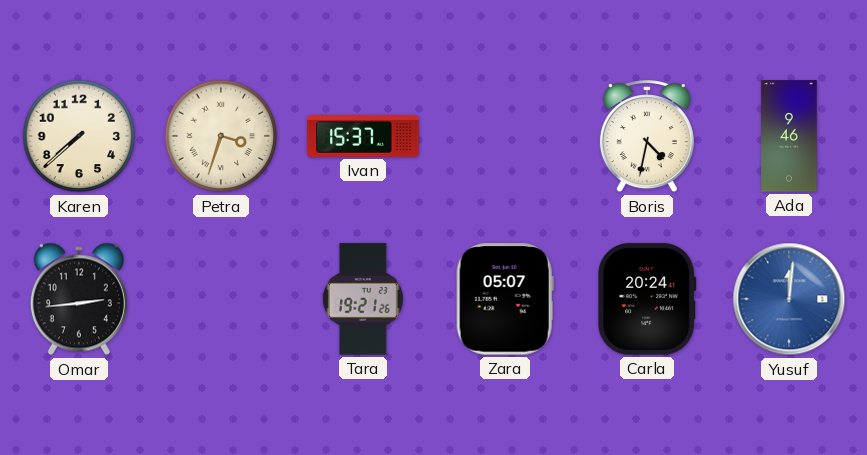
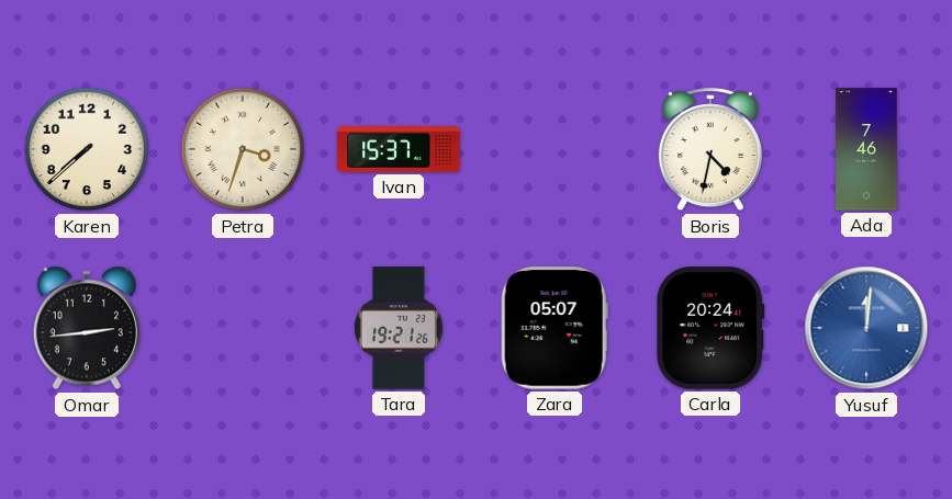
Ada: 9:46 -> 7:46 (866, 149)
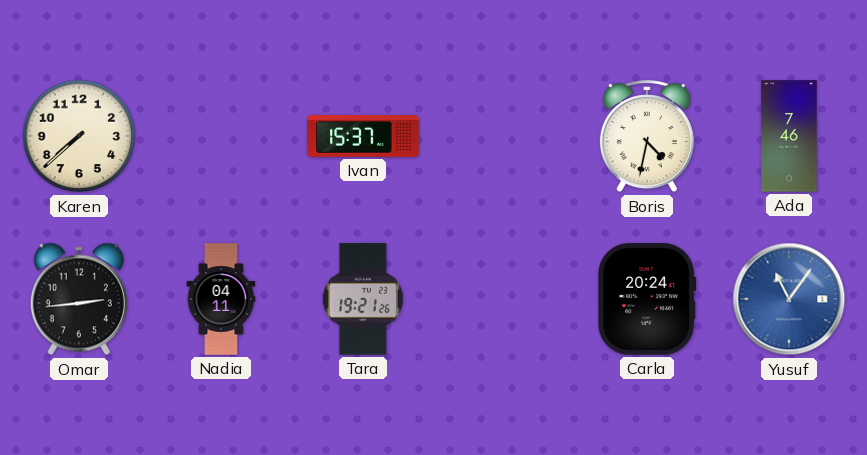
Petra: 3:33 -> none (243, 149)
Nadia: none -> 04:11 (221, 299)
Zara: 05:07 -> none (555, 328)
Yusuf: 12:01 -> 11:06 (789, 299)
